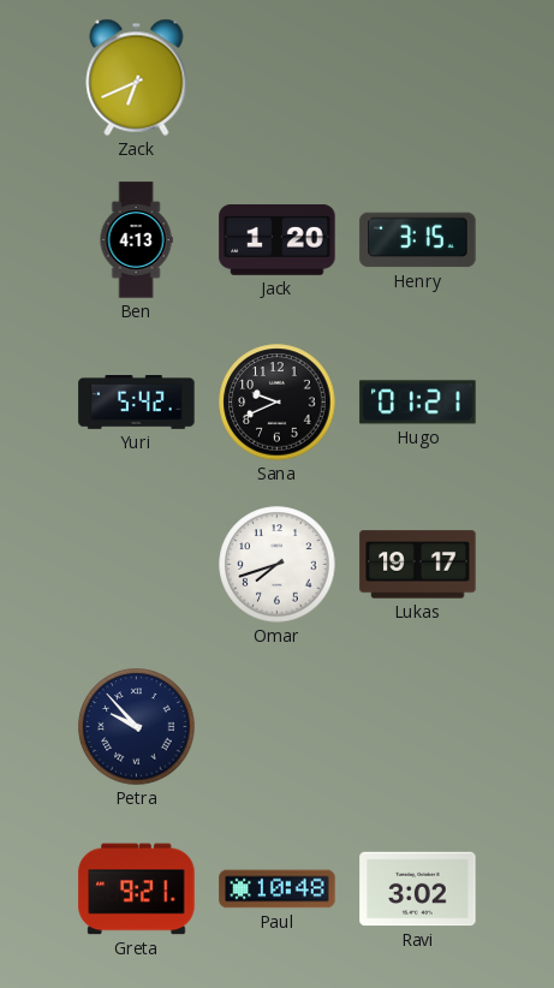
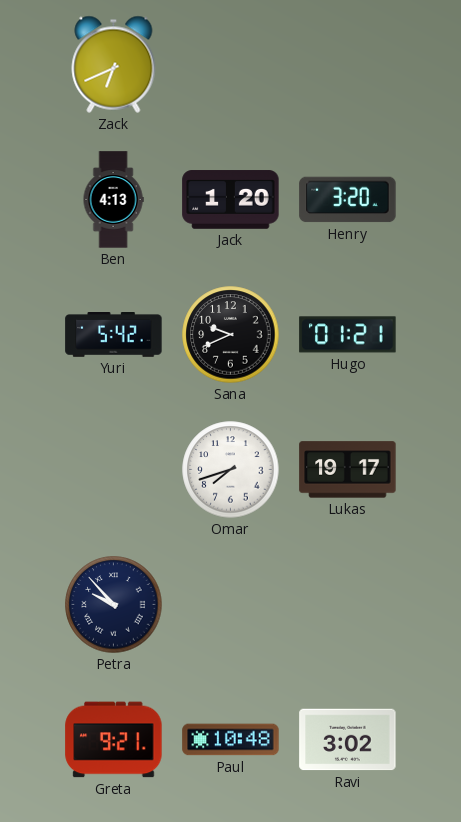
Henry: 3:15 -> 3:20 (348, 200)
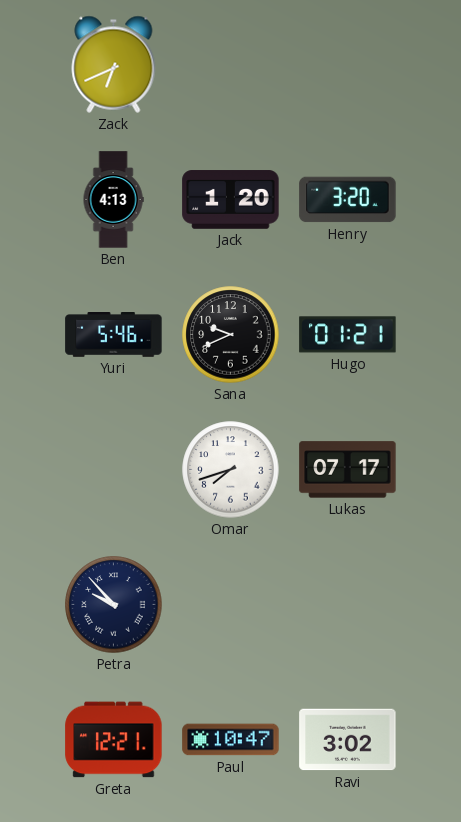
Yuri: 5:42 -> 5:46 (114, 335)
Lukas: 19:17 -> 07:17 (348, 470)
Greta: 9:21 -> 12:21 (114, 740)
Paul: 10:48 -> 10:47 (231, 740)
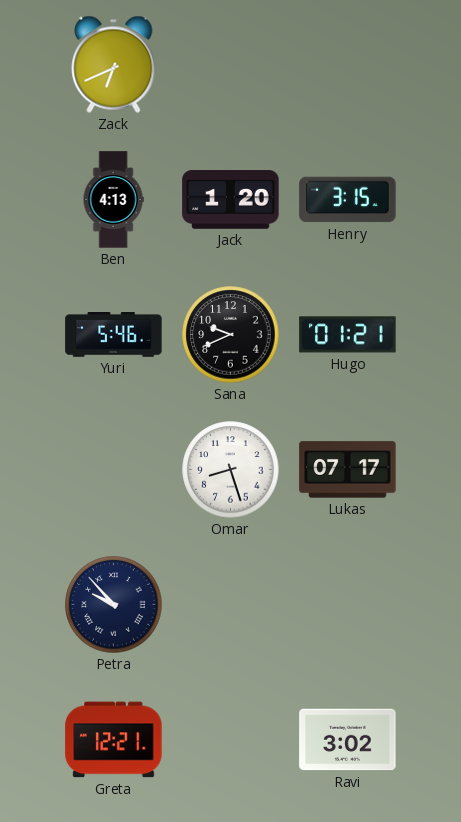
Henry: 3:20 -> 3:15 (348, 200)
Omar: 7:42 -> 8:27 (231, 470)
Paul: 10:47 -> none (231, 740)
